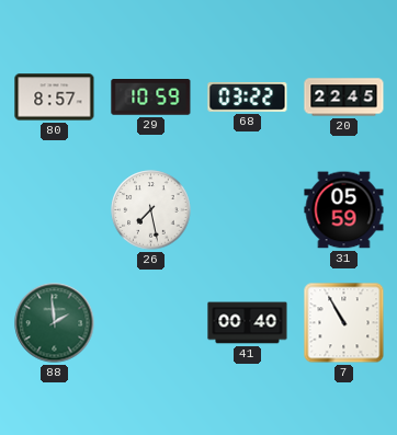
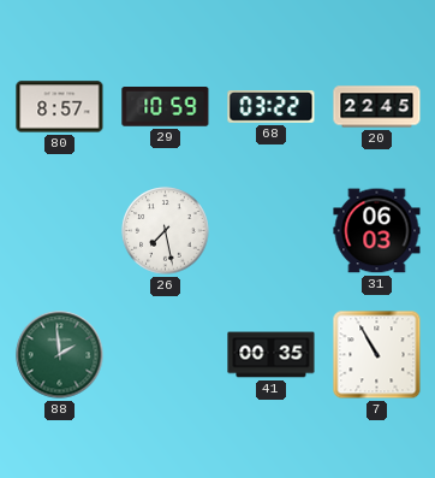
31: 05:59 -> 06:03 (377, 231)
41: 00:40 -> 00:35 (272, 355)
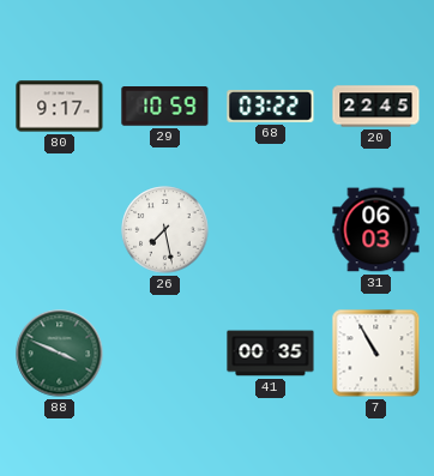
80: 8:57 -> 9:17 (60, 107)
88: 1:59 -> 3:49 (60, 354)
